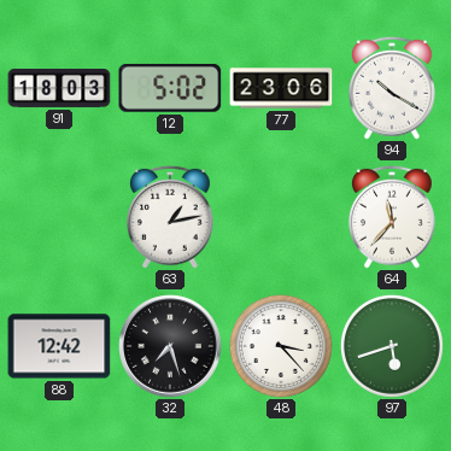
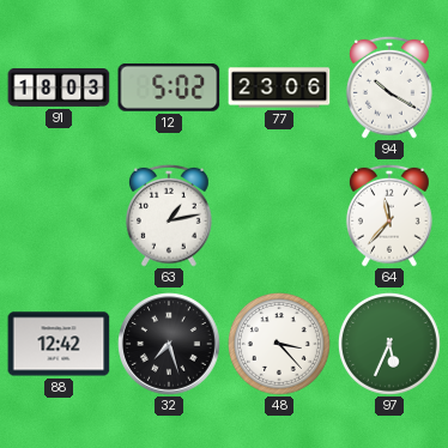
97: 5:42 -> 5:34 (389, 344)
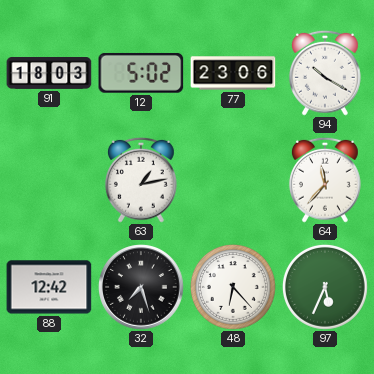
48: 3:23 -> 6:23 (233, 287)
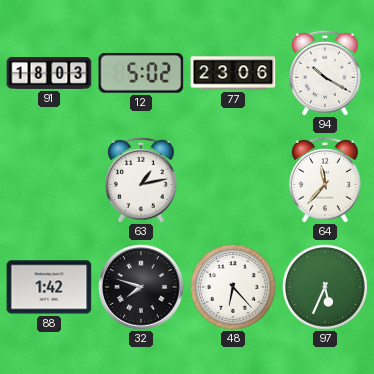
88: 12:42 -> 1:42 (49, 287)
32: 7:27 -> 7:48 (141, 287)
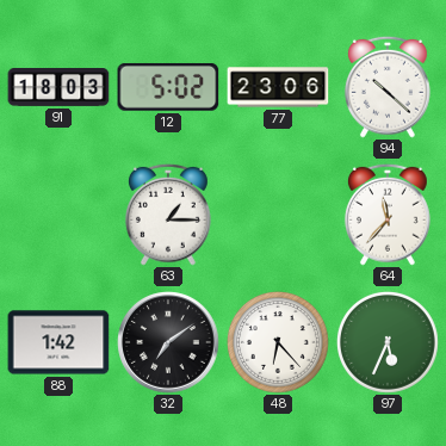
94: 10:20 -> 10:22 (388, 87)
63: 1:13 -> 1:15 (168, 215)
32: 7:48 -> 7:09 (168, 342)
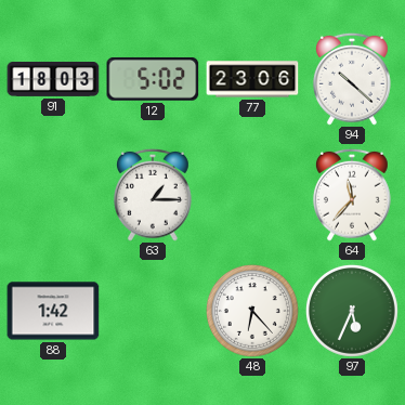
32: 7:09 -> none (168, 342)
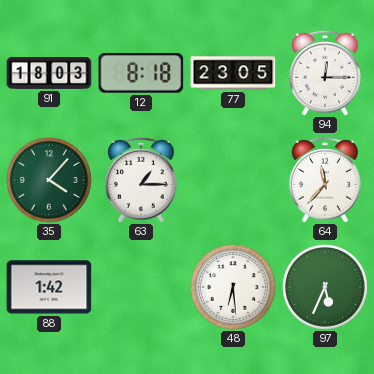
12: 5:02 -> 8:18 (141, 73)
77: 23:06 -> 23:05 (233, 73)
94: 10:22 -> 12:15 (325, 73)
35: none -> 4:07 (49, 180)
48: 6:23 -> 6:29 (233, 287)
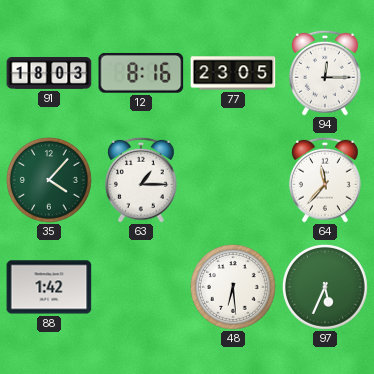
12: 8:18 -> 8:16 (141, 73)
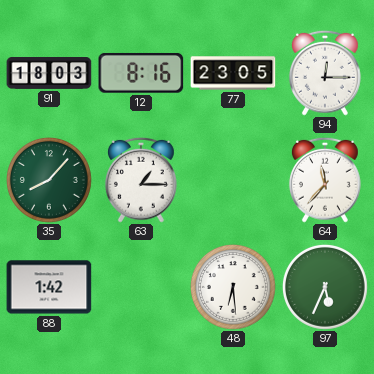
35: 4:07 -> 8:07 (49, 180)
